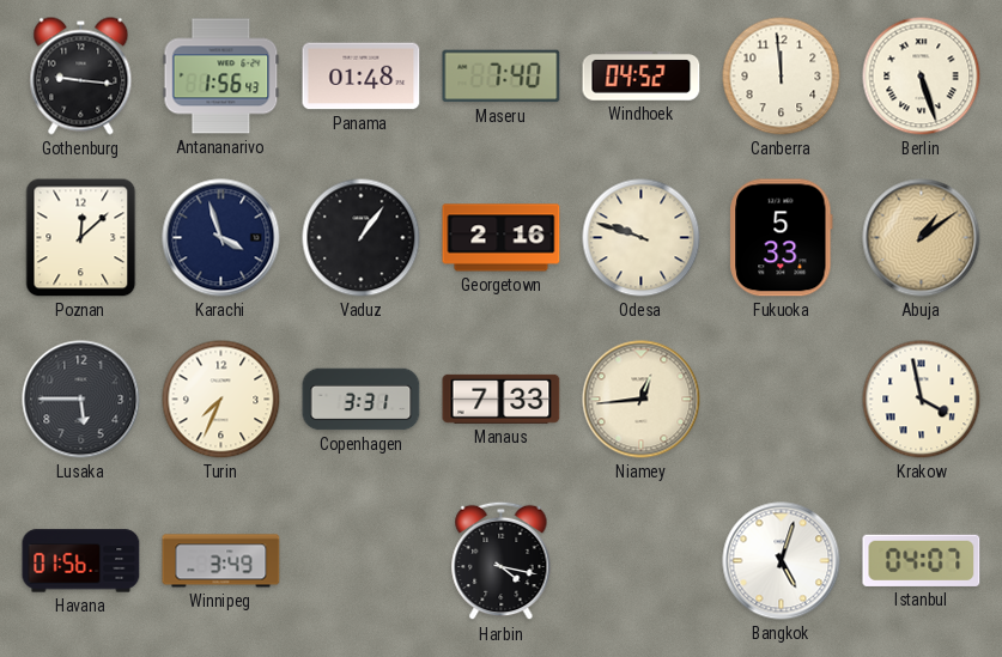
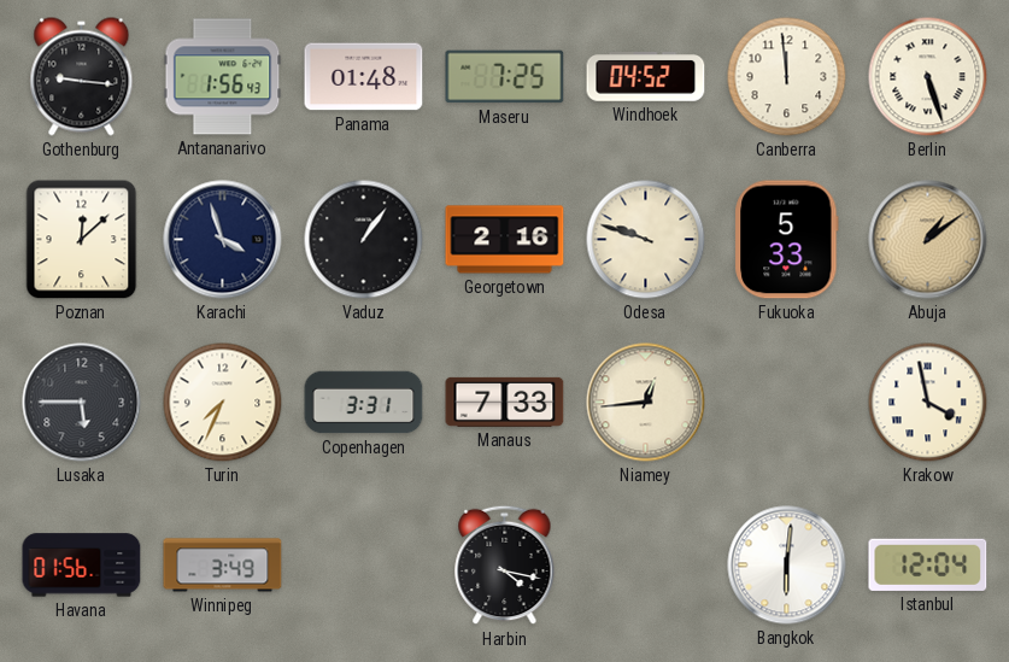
Maseru: 7:40 -> 7:25 (505, 77)
Bangkok: 5:03 -> 6:01 (787, 566)
Istanbul: 04:07 -> 12:04 (928, 564)
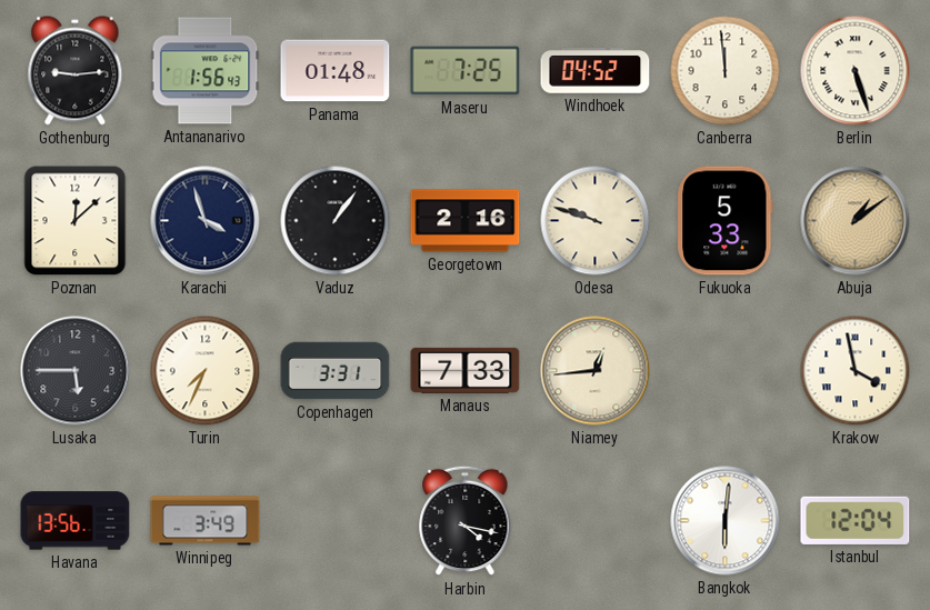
Gothenburg: 9:16 -> 9:14 (76, 71)
Havana: 01:56 -> 13:56 (76, 521)
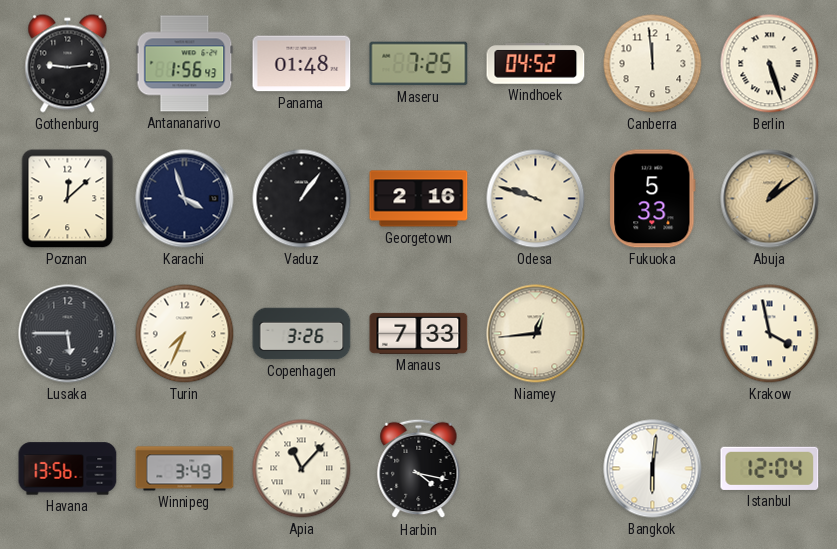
Copenhagen: 3:31 -> 3:26 (302, 334)
Apia: none -> 11:07 (302, 469)
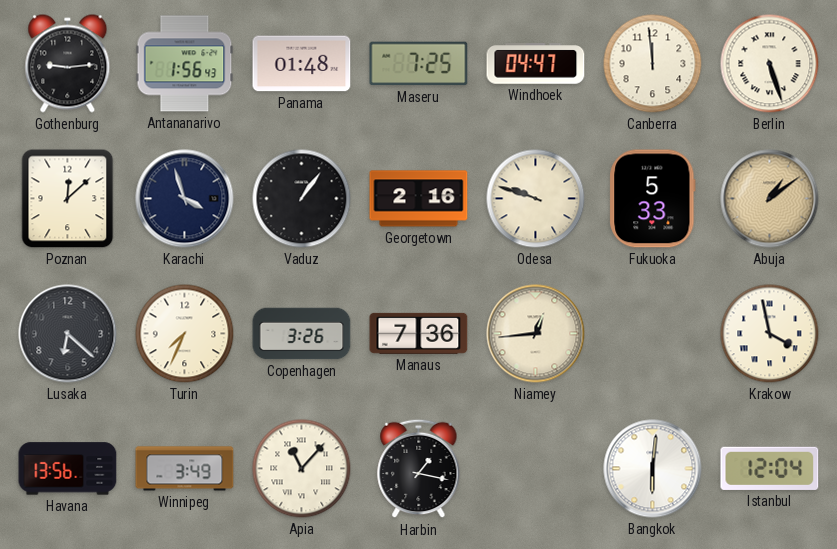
Windhoek: 04:52 -> 04:47 (536, 64)
Lusaka: 5:45 -> 6:22 (68, 334)
Manaus: 7:33 -> 7:36 (419, 333)
Harbin: 4:17 -> 1:17 (419, 469)
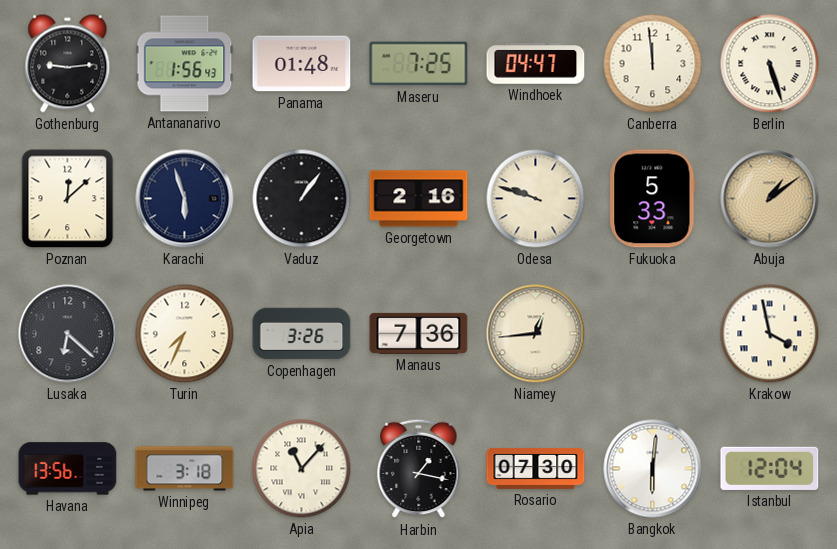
Karachi: 3:57 -> 5:57 (185, 199)
Winnipeg: 3:49 -> 3:18 (185, 469)
Rosario: none -> 07:30 (536, 468)
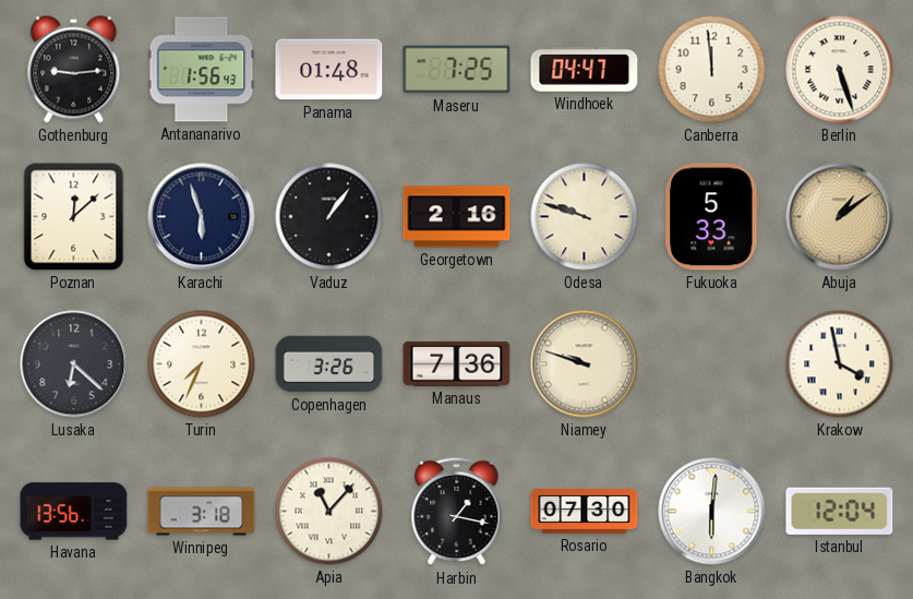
Niamey: 12:44 -> 9:48 (585, 364)
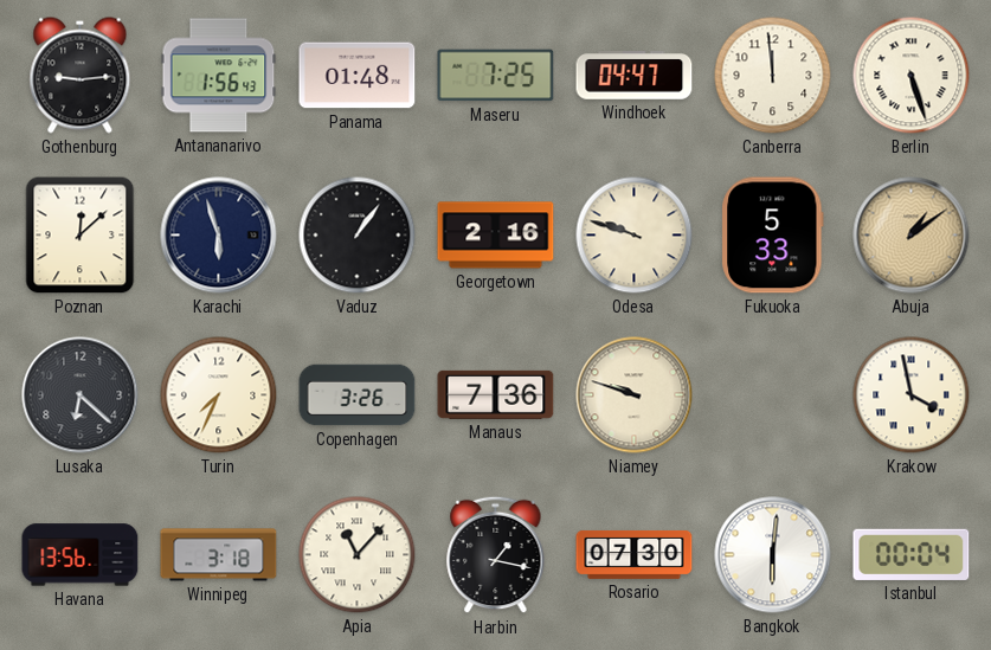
Istanbul: 12:04 -> 00:04 (912, 554)
